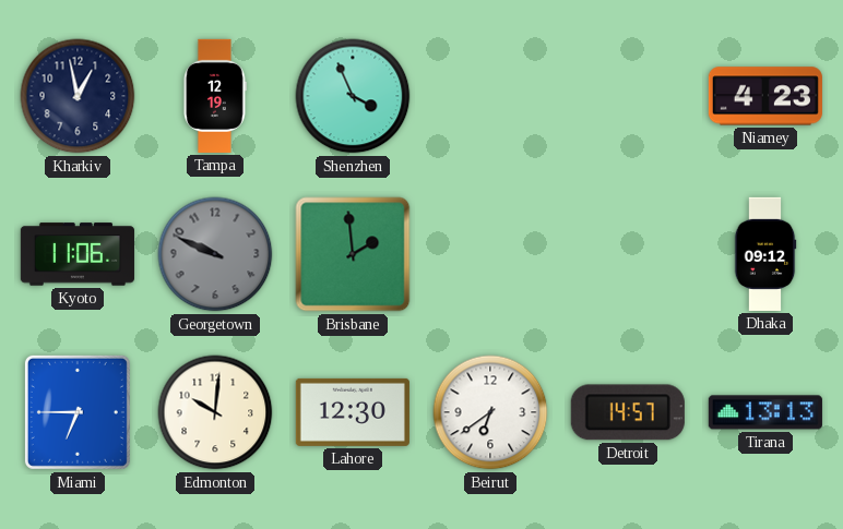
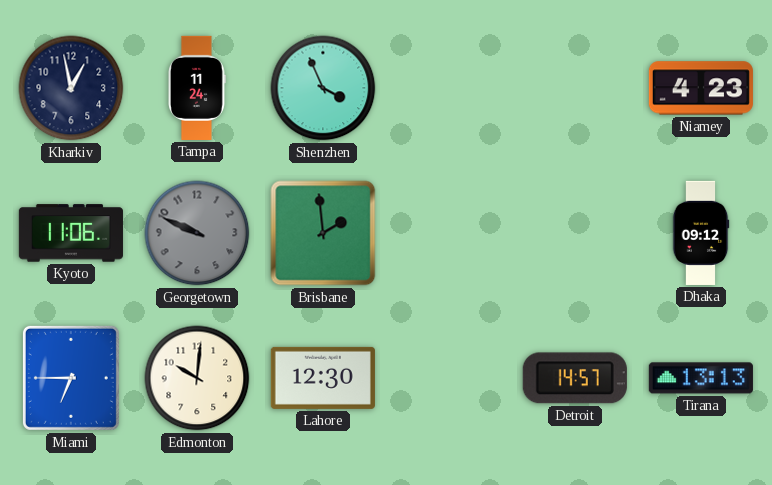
Tampa: 12:19 -> 11:24 (196, 88)
Beirut: 6:39 -> none (490, 412)
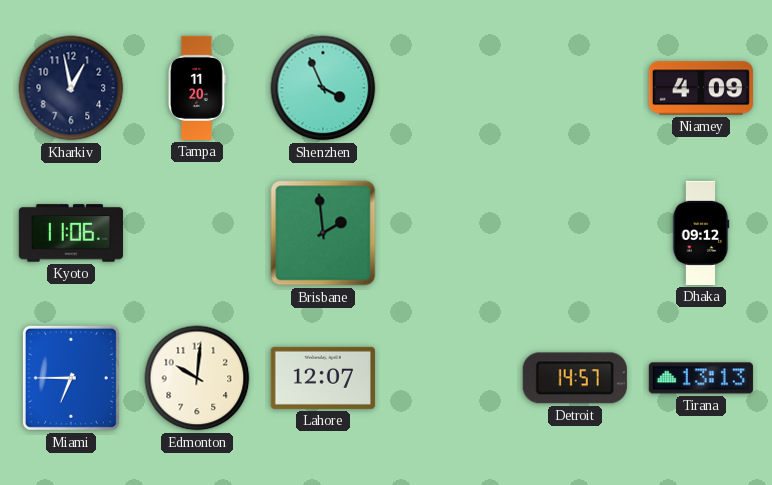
Tampa: 11:24 -> 11:20 (196, 88)
Niamey: 4:23 -> 4:09 (701, 88)
Georgetown: 9:49 -> none (197, 233)
Lahore: 12:30 -> 12:07 (323, 378)
